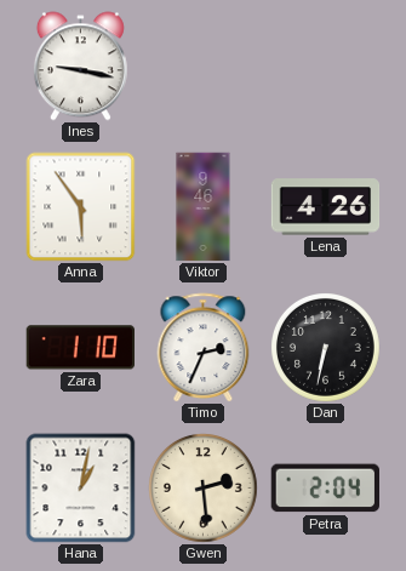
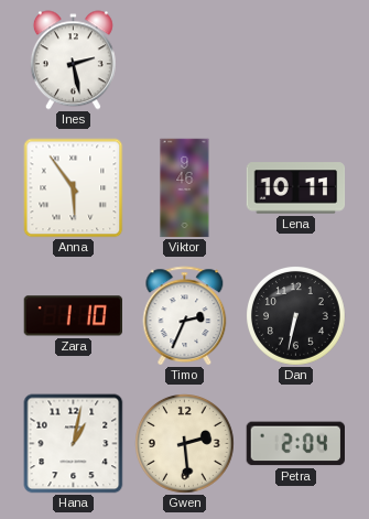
Ines: 9:17 -> 2:28 (73, 61)
Lena: 4:26 -> 10:11 (296, 188)
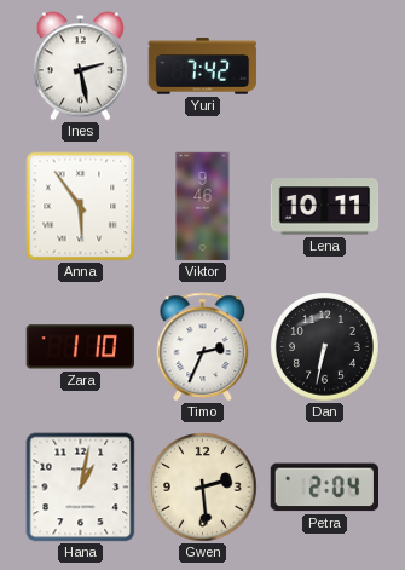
Yuri: none -> 7:42 (203, 67)
